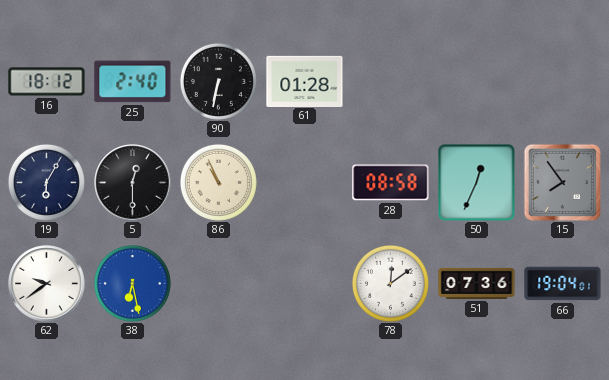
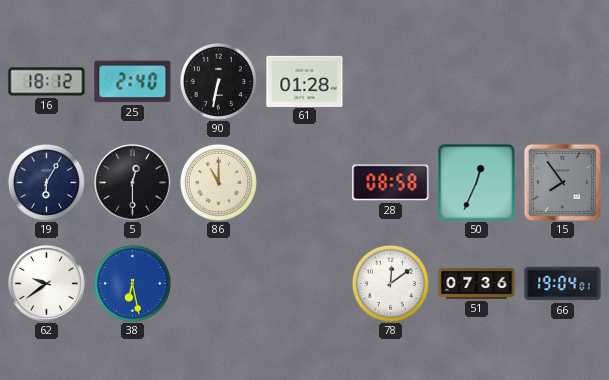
86: 10:56 -> 11:00 (218, 182)
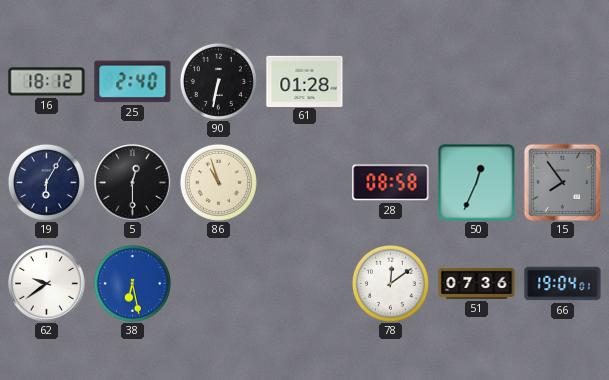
86: 11:00 -> 10:57 (218, 182)
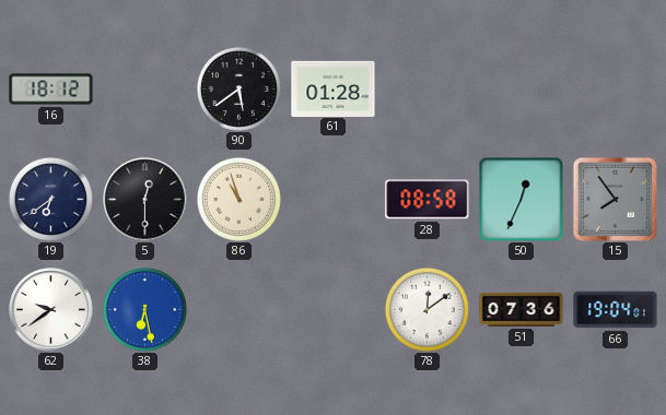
25: 2:40 -> none (133, 82)
90: 6:32 -> 5:39 (238, 88)
19: 6:05 -> 6:39 (50, 199)
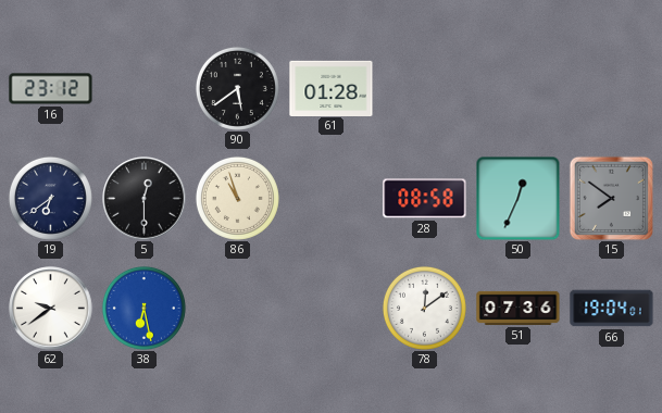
16: 18:12 -> 23:12 (51, 89)
15: 7:54 -> 7:51 (611, 198)
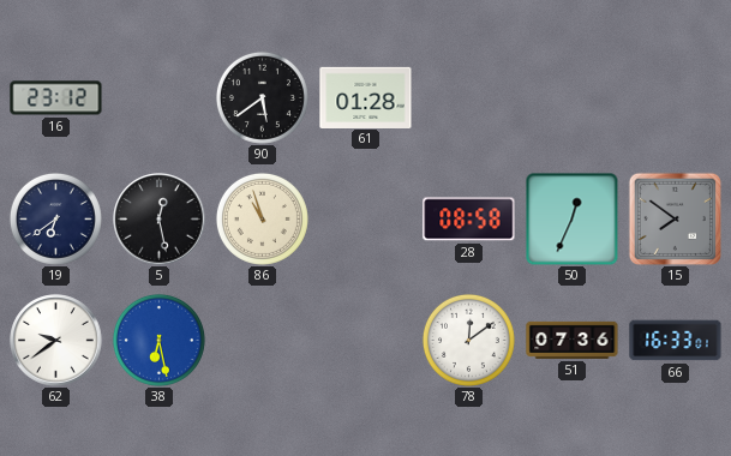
5: 12:30 -> 12:28 (160, 220)
66: 19:04 -> 16:33 (676, 341)
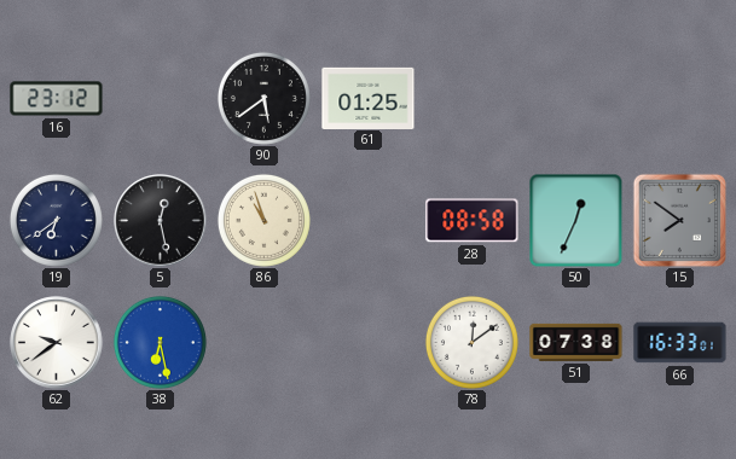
61: 01:28 -> 01:25 (369, 98)
51: 07:36 -> 07:38 (576, 342)
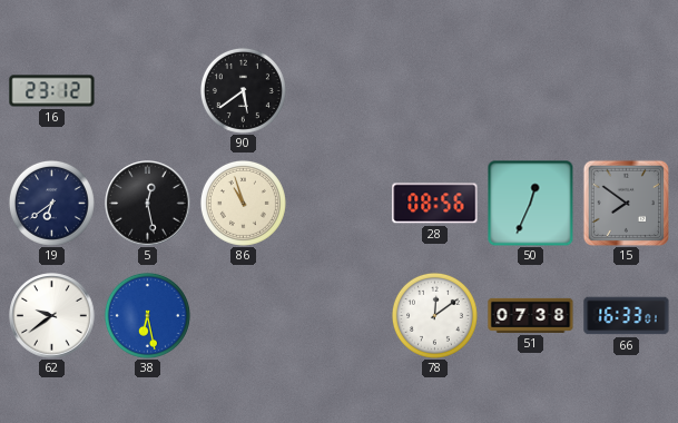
61: 01:25 -> none (369, 98)
28: 08:58 -> 08:56 (435, 204)
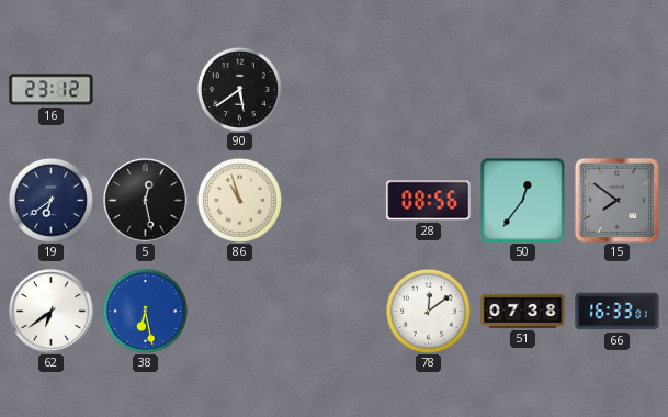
50: 12:34 -> 12:36 (522, 200)
62: 9:39 -> 6:39 (52, 312)
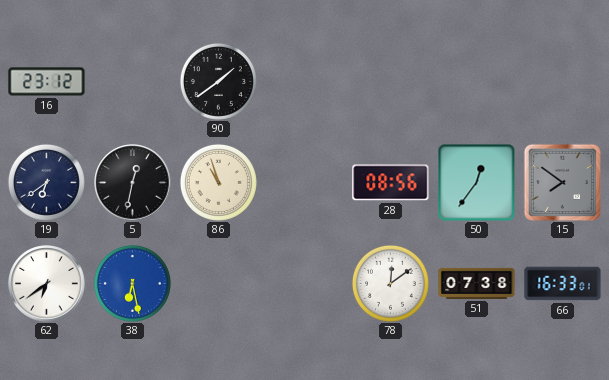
90: 5:39 -> 1:39 (218, 81)
5: 12:28 -> 12:32 (133, 183)
